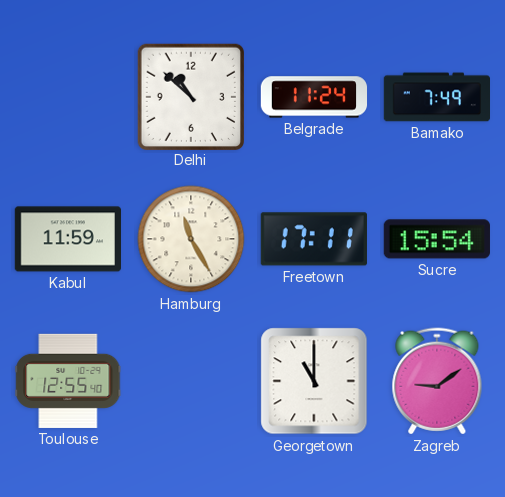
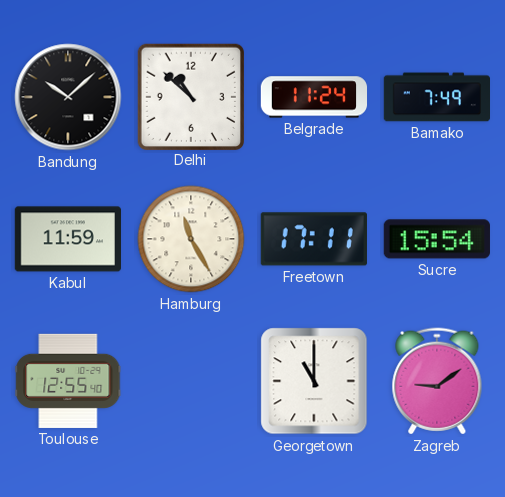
Bandung: none -> 10:08 (68, 97)
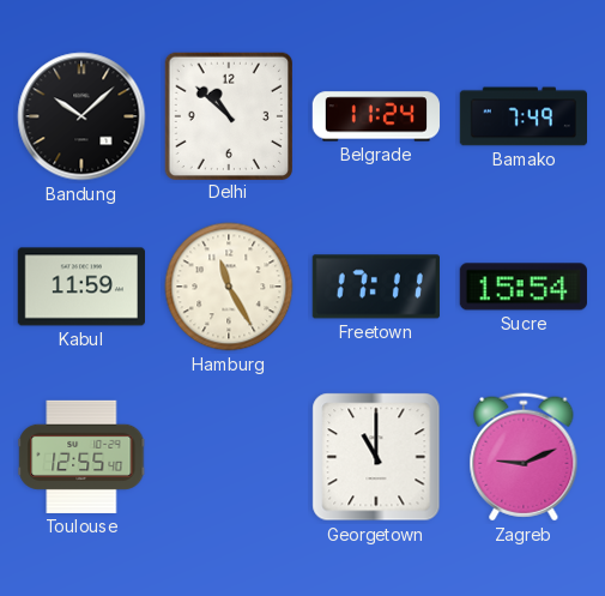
Zagreb: 9:09 -> 9:11 (524, 457)
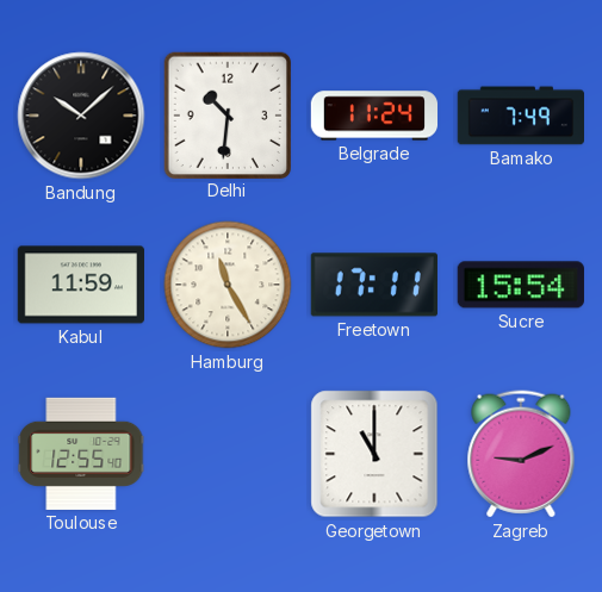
Delhi: 10:52 -> 10:31 (226, 114)
